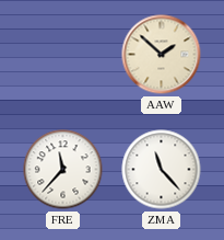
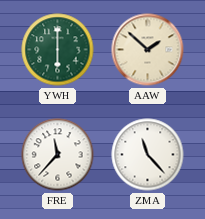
YWH: none -> 6:00 (58, 50)
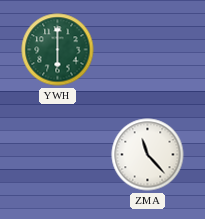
AAW: 1:52 -> none (148, 50)
FRE: 11:37 -> none (58, 155)
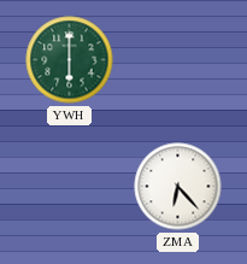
ZMA: 11:23 -> 6:23 (178, 187)
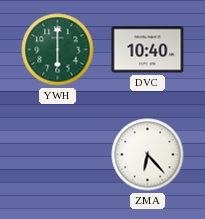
DVC: none -> 10:40 (148, 50)
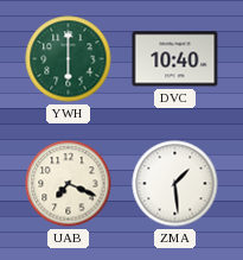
UAB: none -> 7:19 (69, 184)
ZMA: 6:23 -> 1:29 (175, 184)
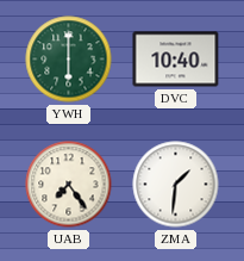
UAB: 7:19 -> 7:24 (69, 185)
ZMA: 1:29 -> 1:31 (176, 185)
